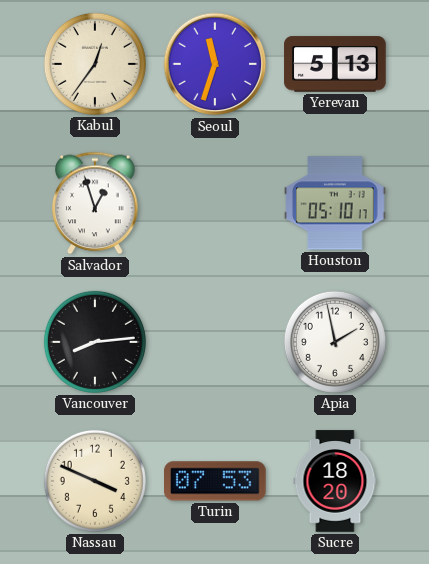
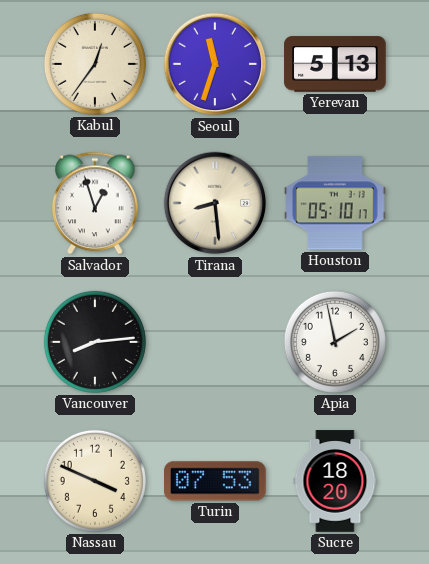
Tirana: none -> 8:29 (215, 203)
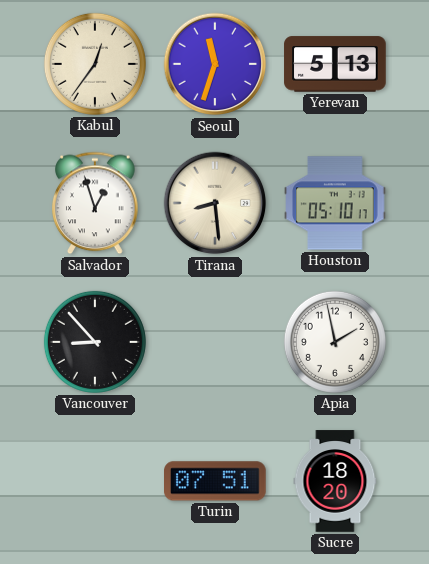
Vancouver: 8:14 -> 8:53 (95, 342)
Nassau: 3:49 -> none (95, 481)
Turin: 07:53 -> 07:51 (216, 481)
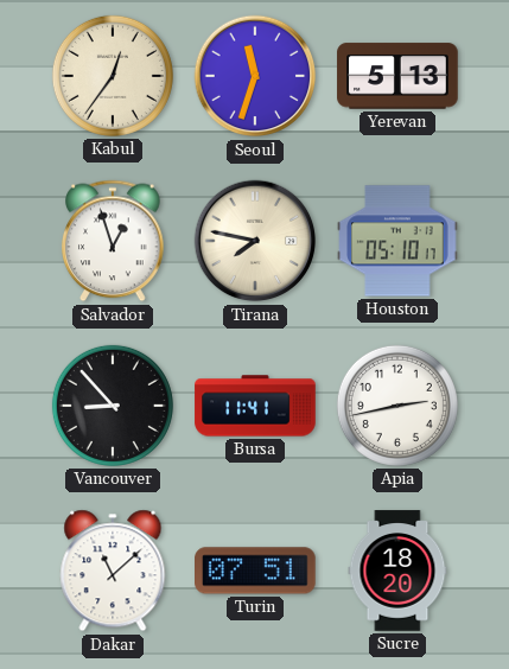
Tirana: 8:29 -> 7:47 (255, 241)
Bursa: none -> 11:41 (255, 406)
Apia: 1:58 -> 2:43 (397, 406)
Dakar: none -> 11:08 (113, 571)
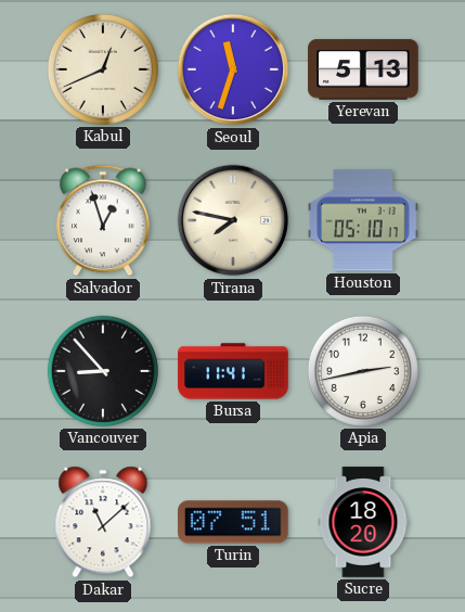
Kabul: 12:36 -> 12:41 (103, 69)
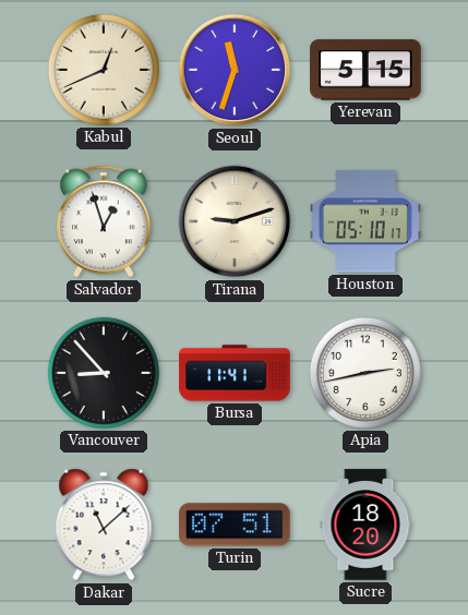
Yerevan: 5:13 -> 5:15 (365, 70)
Tirana: 7:47 -> 9:12 (235, 221)
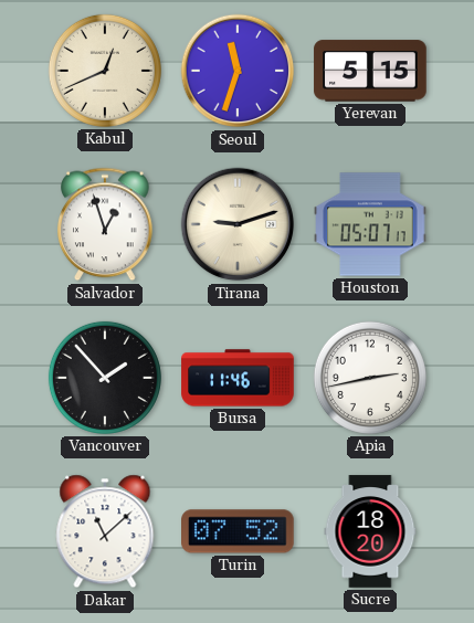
Houston: 05:10 -> 05:07 (370, 224)
Vancouver: 8:53 -> 1:53 (105, 378)
Bursa: 11:41 -> 11:46 (238, 378)
Turin: 07:51 -> 07:52 (239, 531)
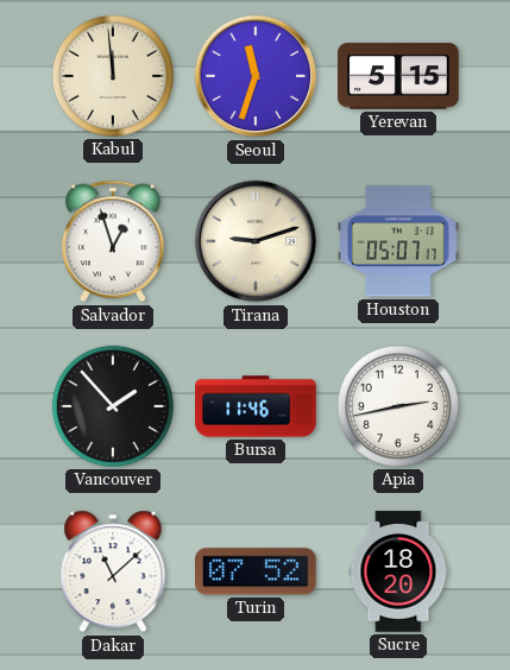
Kabul: 12:41 -> 11:59 (113, 76)
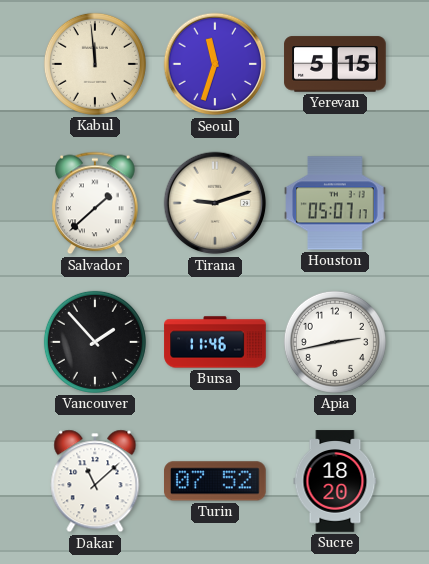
Salvador: 12:57 -> 1:38 (95, 203)
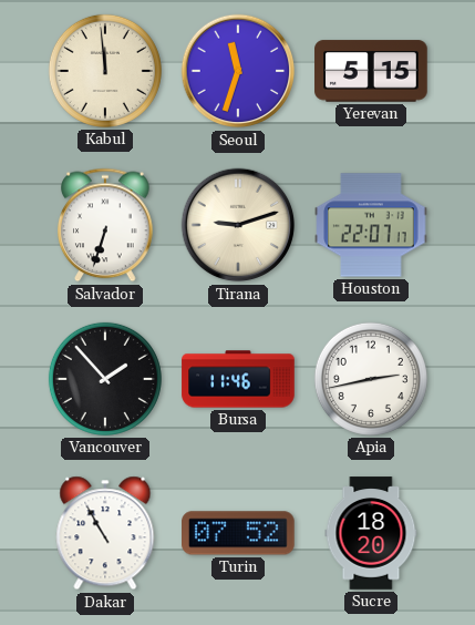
Salvador: 1:38 -> 6:33 (105, 225)
Houston: 05:07 -> 22:07 (371, 225)
Dakar: 11:08 -> 10:55 (105, 533)
